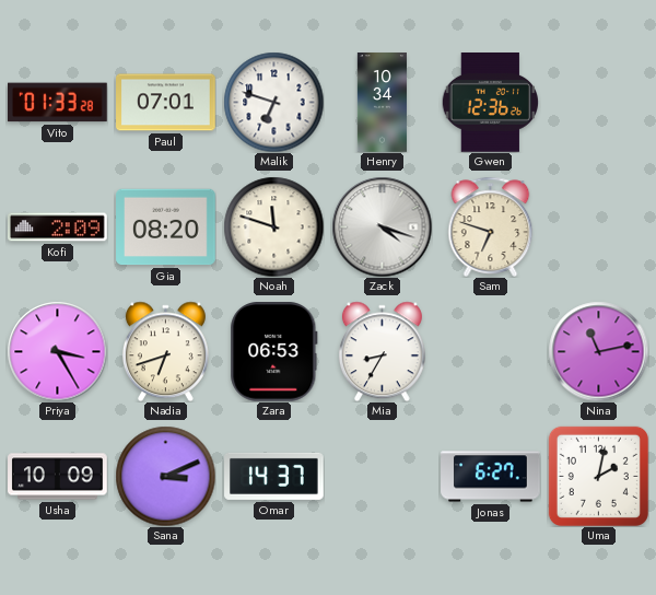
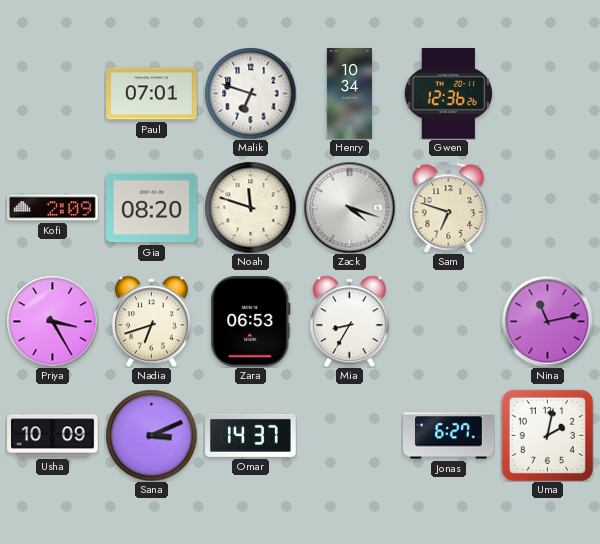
Vito: 01:33 -> none (58, 103)
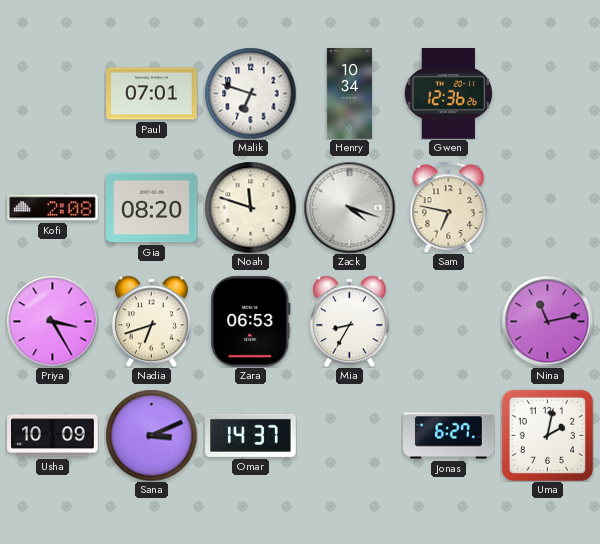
Kofi: 2:09 -> 2:08 (53, 208)
Sam: 6:48 -> 6:47 (449, 207)
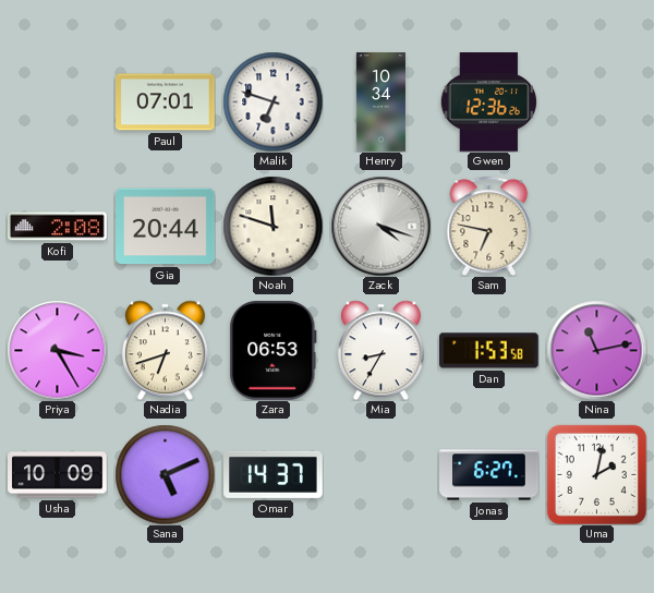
Gia: 08:20 -> 20:44 (166, 227)
Dan: none -> 1:53 (489, 351)
Sana: 3:11 -> 5:11 (165, 474)
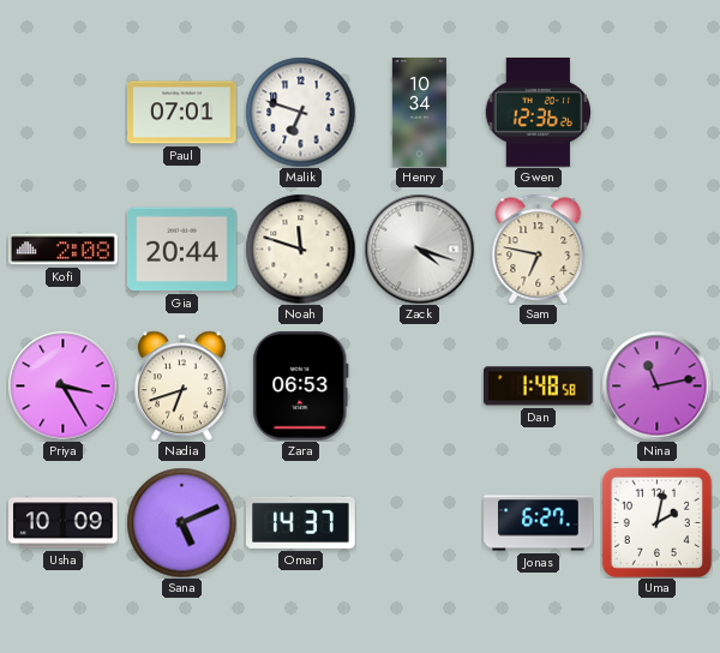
Mia: 8:35 -> none (380, 350)
Dan: 1:53 -> 1:48 (539, 387)
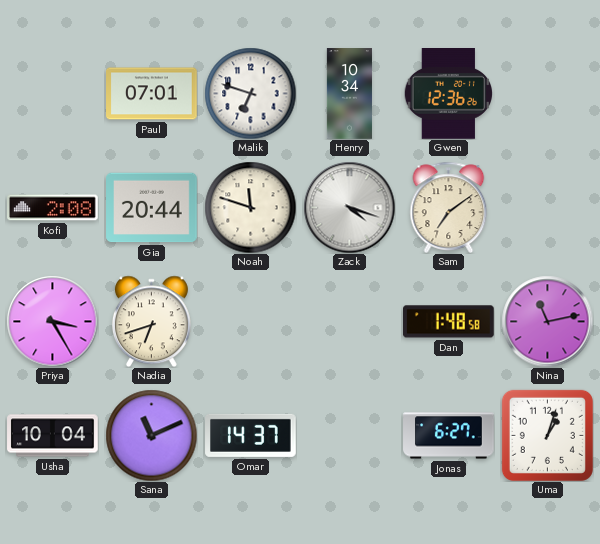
Sam: 6:47 -> 7:09 (449, 207)
Zara: 06:53 -> none (301, 387)
Usha: 10:09 -> 10:04 (53, 436)
Sana: 5:11 -> 11:11 (151, 435)
Uma: 2:02 -> 1:03 (547, 435)
